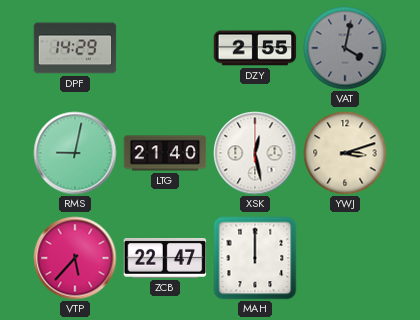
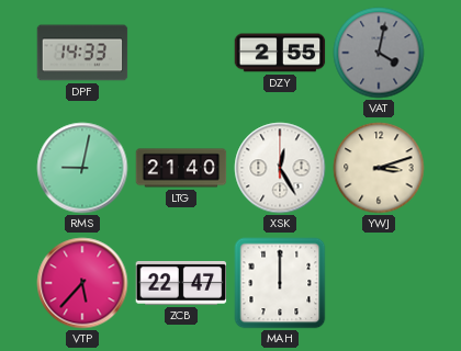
DPF: 14:29 -> 14:33 (82, 53)
XSK: 12:28 -> 12:25 (280, 168)
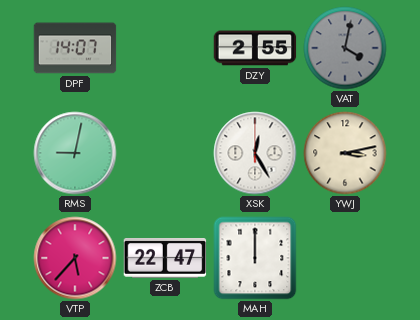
DPF: 14:33 -> 14:07 (75, 48)
LTG: 21:40 -> none (181, 168)
YWJ: 3:12 -> 3:13 (345, 153)
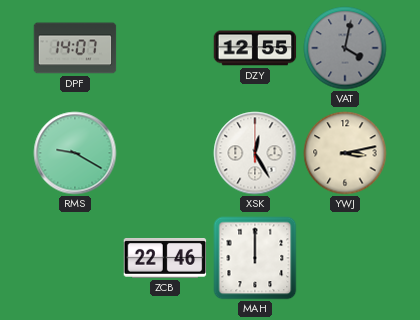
DZY: 2:55 -> 12:55 (255, 48)
RMS: 9:02 -> 9:20 (75, 153)
VTP: 5:37 -> none (75, 258)
ZCB: 22:47 -> 22:46 (165, 259)
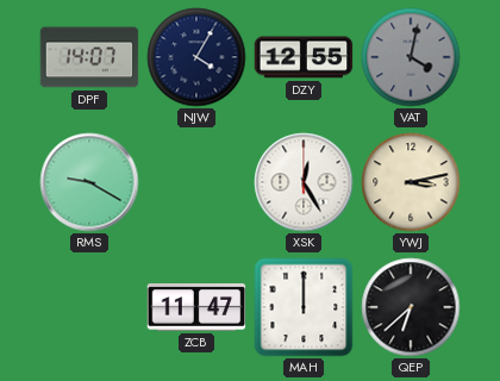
NJW: none -> 4:05 (196, 57)
ZCB: 22:46 -> 11:47 (196, 308)
QEP: none -> 6:38 (411, 307)
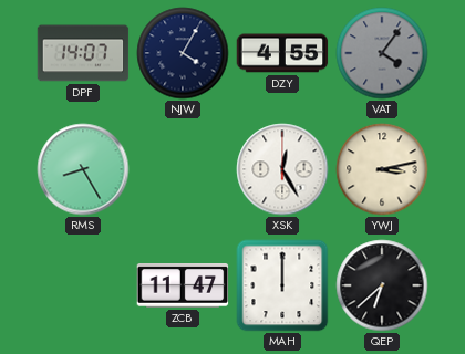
DZY: 12:55 -> 4:55 (282, 53)
VAT: 4:02 -> 4:06 (382, 53)
RMS: 9:20 -> 8:25 (83, 169)
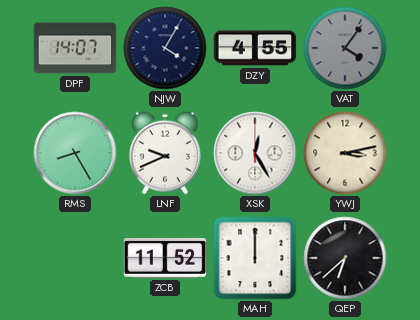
LNF: none -> 9:41 (165, 153)
ZCB: 11:47 -> 11:52 (165, 259)
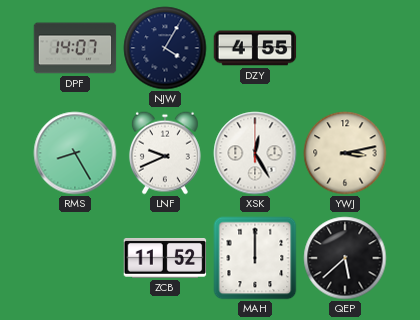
VAT: 4:06 -> none (345, 48)
QEP: 6:38 -> 5:38 (345, 258)
